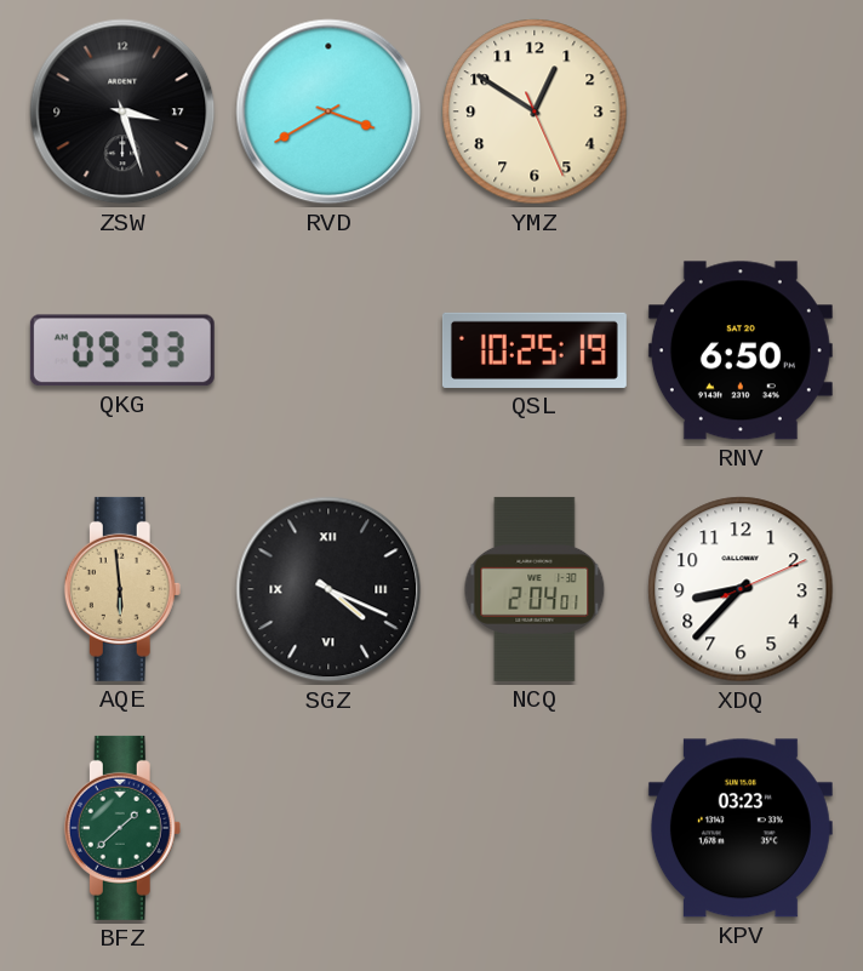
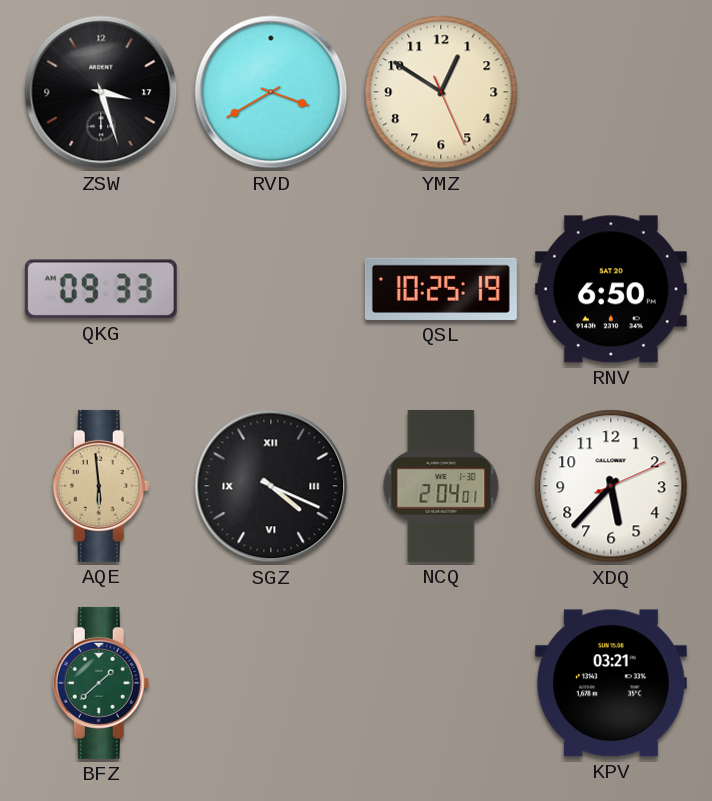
XDQ: 8:37 -> 5:37 (611, 486)
KPV: 03:23 -> 03:21 (611, 683)
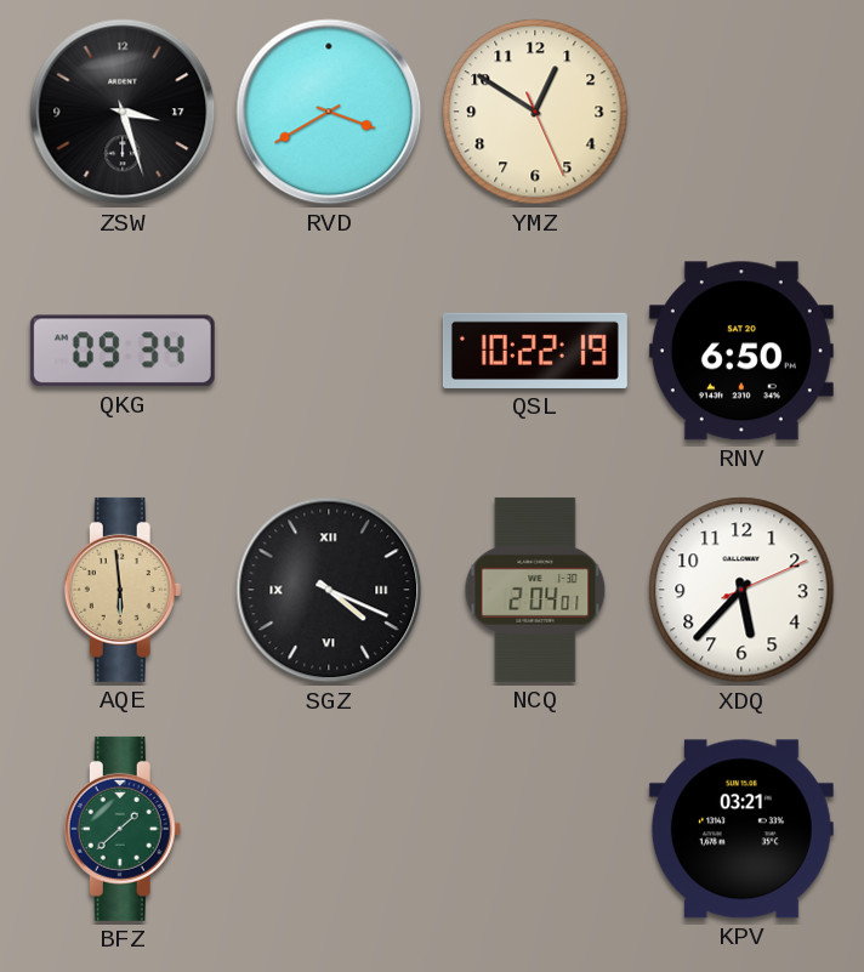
QKG: 09:33 -> 09:34 (123, 351)
QSL: 10:25 -> 10:22 (535, 351)
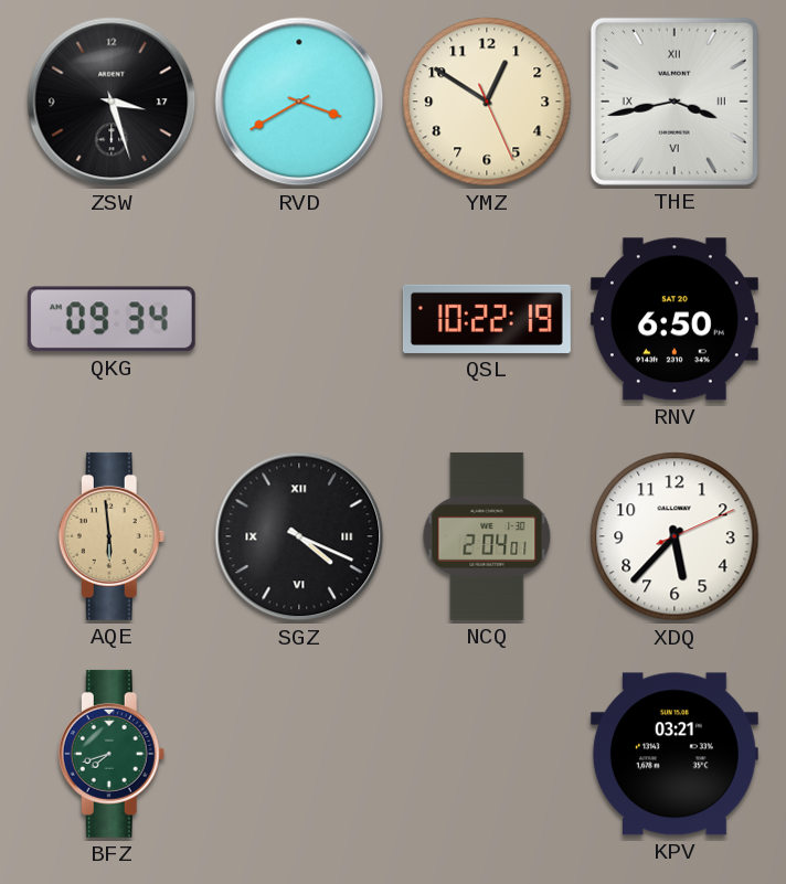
THE: none -> 3:43 (675, 102)
BFZ: 1:38 -> 7:42 (111, 754)
